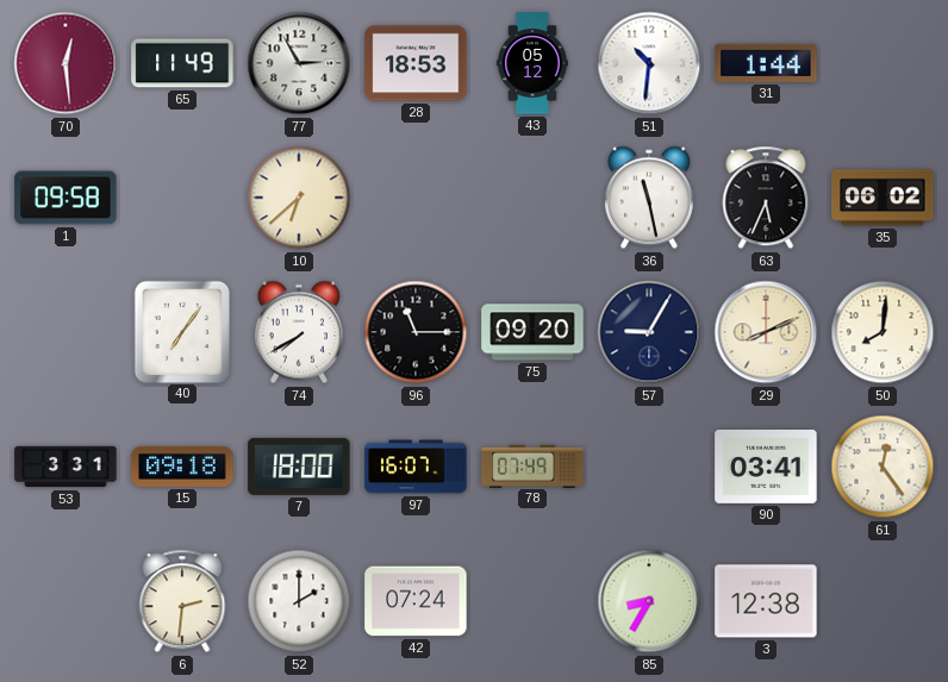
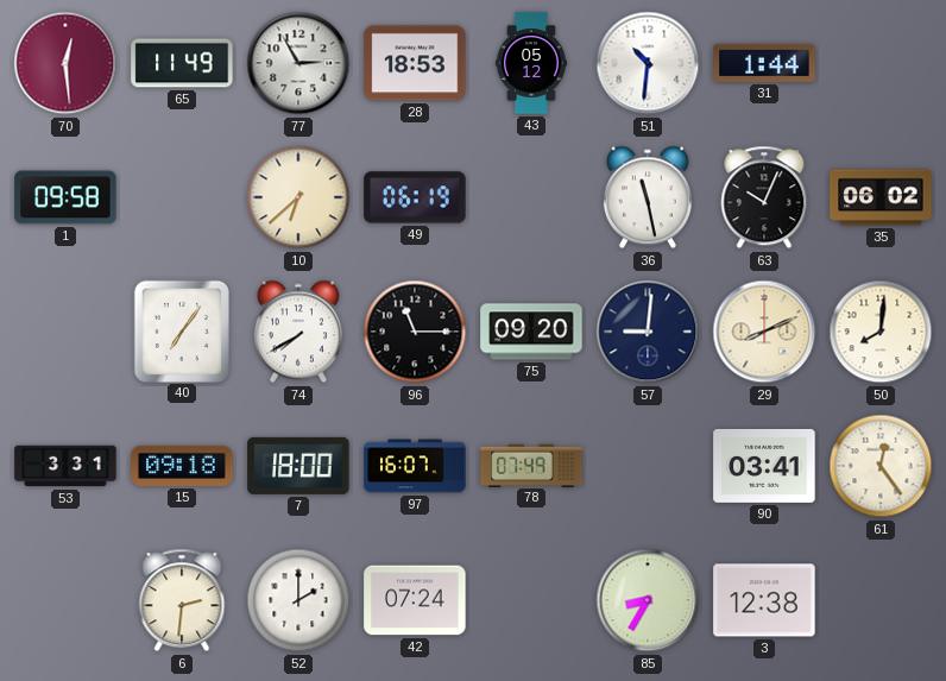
49: none -> 06:19 (415, 197)
63: 5:34 -> 10:04 (764, 197)
57: 9:05 -> 9:01 (648, 332)
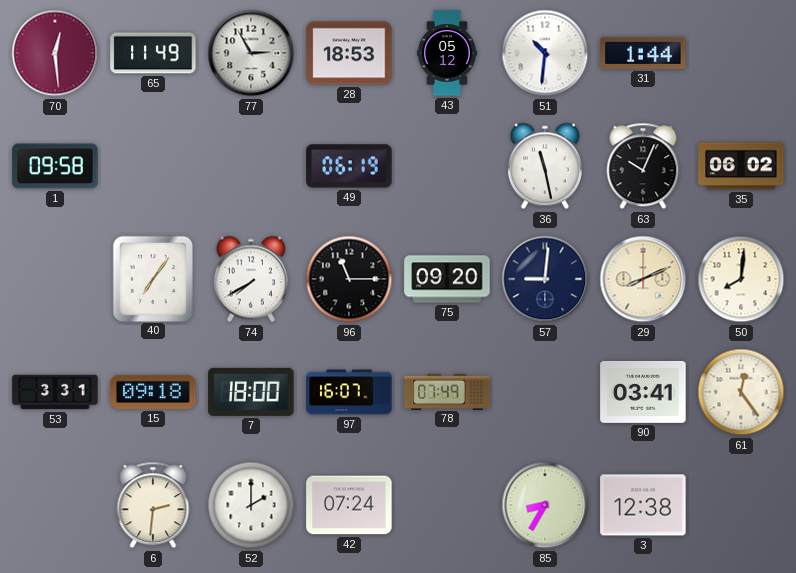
10: 6:38 -> none (298, 197)
